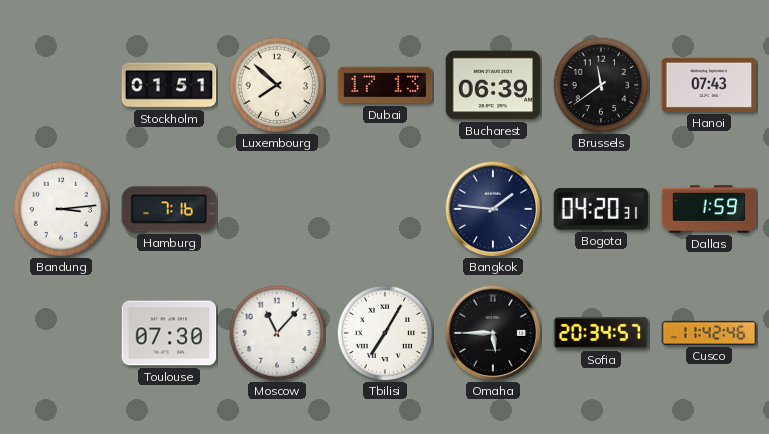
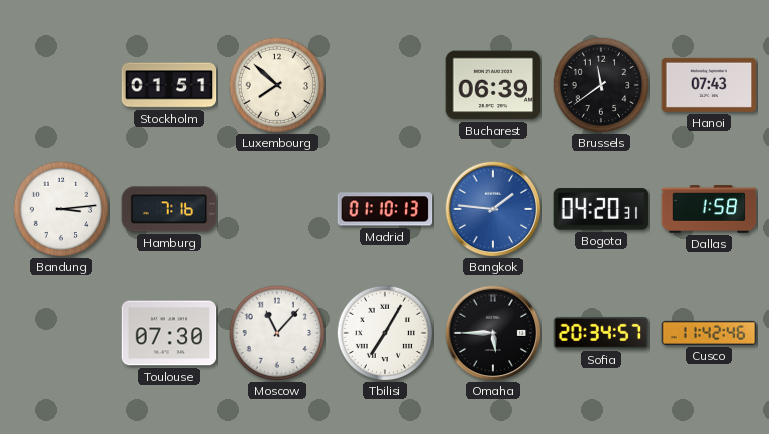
Dubai: 17:13 -> none (385, 85)
Madrid: none -> 01:10 (385, 209)
Bangkok dial: navy -> blue (493, 209)
Dallas: 1:59 -> 1:58 (709, 209)
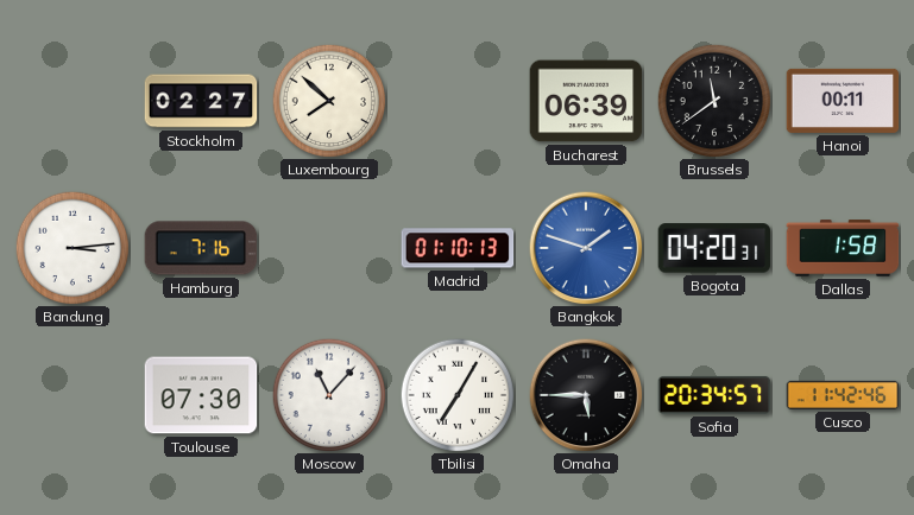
Stockholm: 01:51 -> 02:27 (201, 101)
Hanoi: 07:43 -> 00:11 (843, 101)
Bangkok: 1:46 -> 1:48 (586, 248)
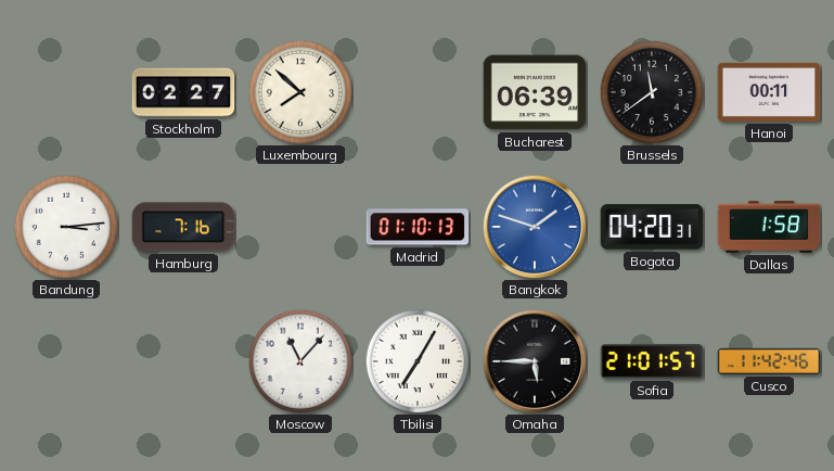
Toulouse: 07:30 -> none (201, 395)
Sofia: 20:34 -> 21:01 (652, 361)
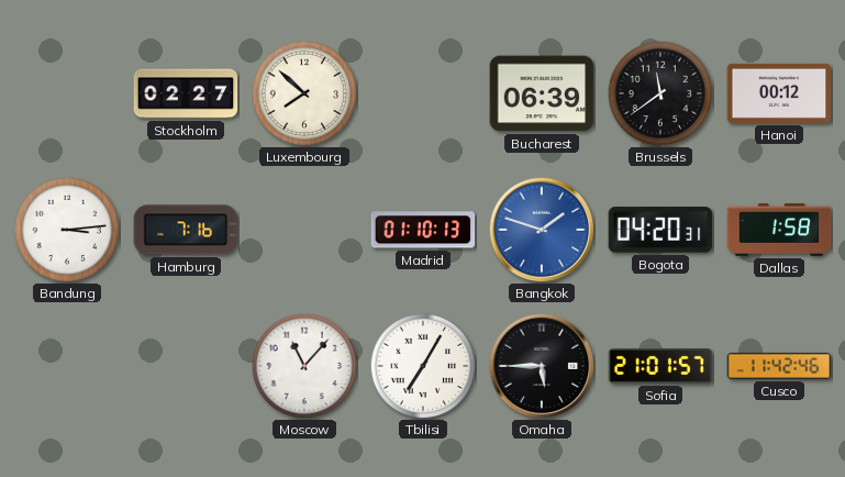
Hanoi: 00:11 -> 00:12 (779, 93)
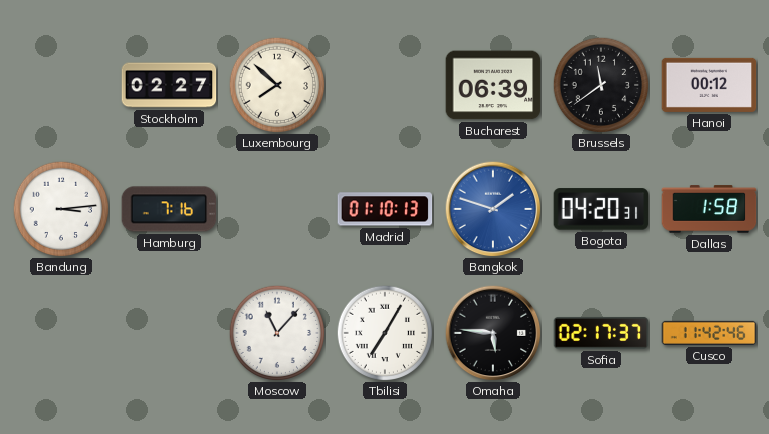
Omaha: 5:45 -> 5:46 (493, 333)
Sofia: 21:01 -> 02:17 (601, 333)
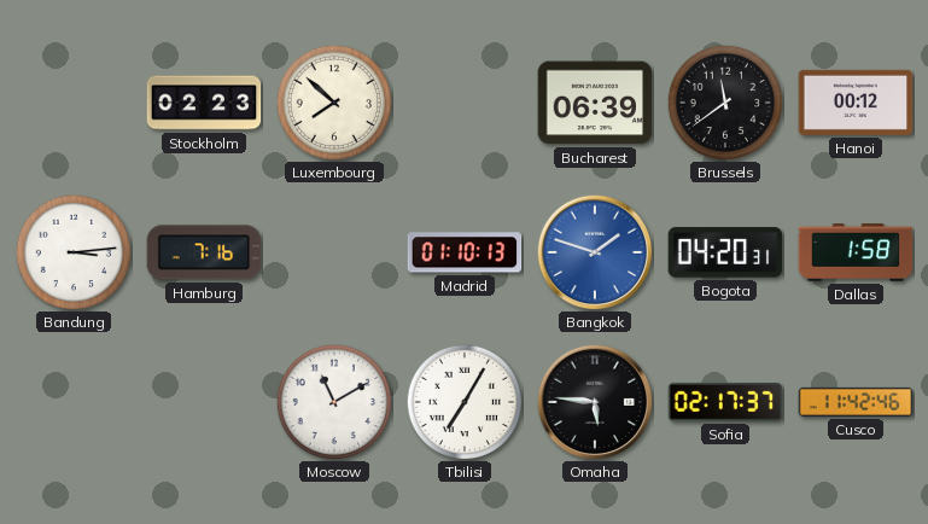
Stockholm: 02:27 -> 02:23 (204, 103)
Moscow: 11:07 -> 11:10 (334, 402)
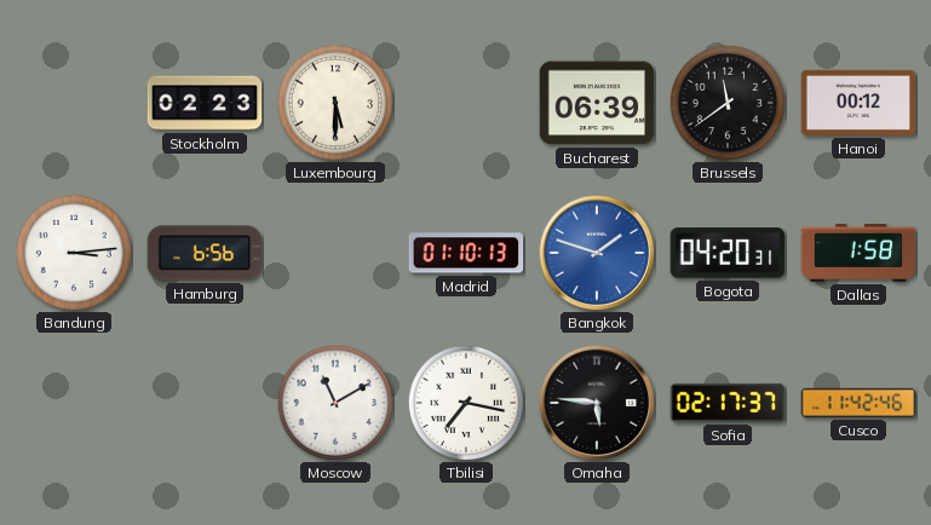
Luxembourg: 7:52 -> 5:30 (335, 103)
Hamburg: 7:16 -> 6:56 (205, 253)
Tbilisi: 7:05 -> 7:17 (466, 403)
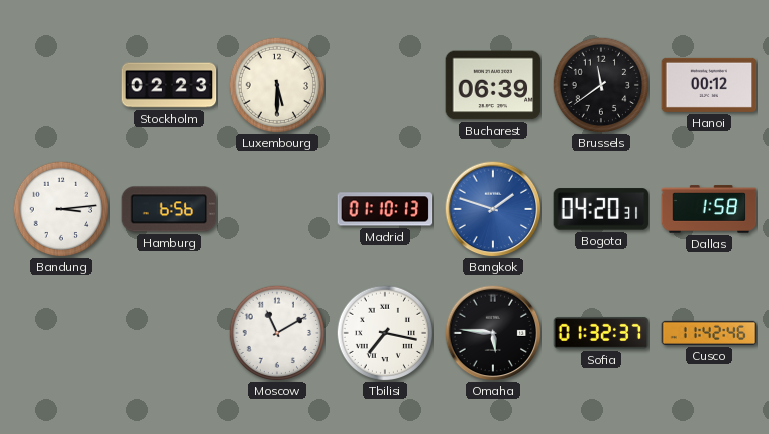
Sofia: 02:17 -> 01:32 (601, 333)
